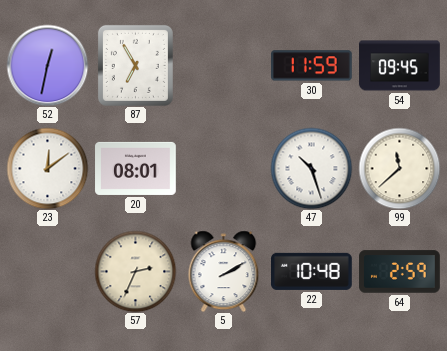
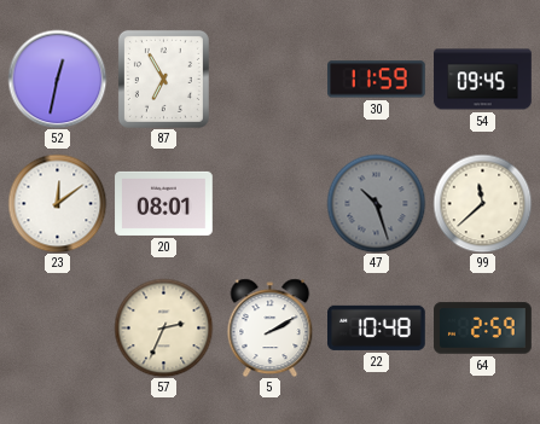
47 dial: white -> grey (376, 203)
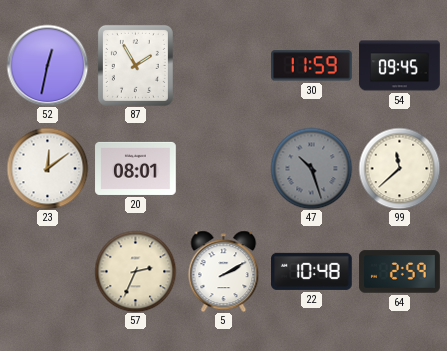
87: 6:55 -> 1:55 (135, 65)
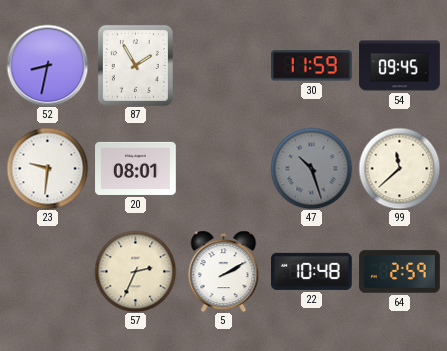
52: 12:32 -> 8:32 (47, 65)
23: 12:09 -> 9:31 (47, 168)
